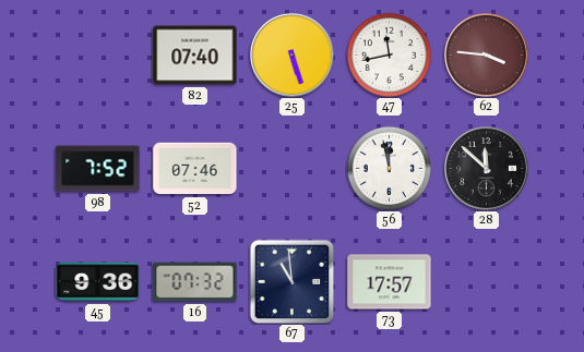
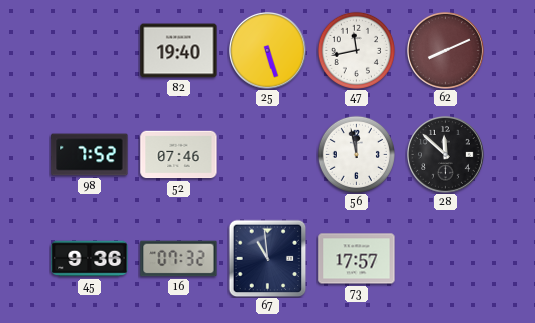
82: 07:40 -> 19:40 (179, 51)
62: 3:46 -> 8:11 (446, 51)
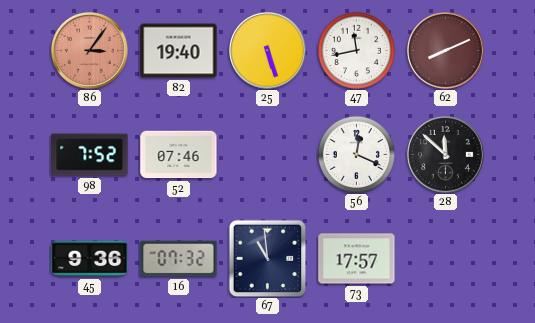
86: none -> 3:06 (90, 51)
56: 11:58 -> 12:19 (356, 154)
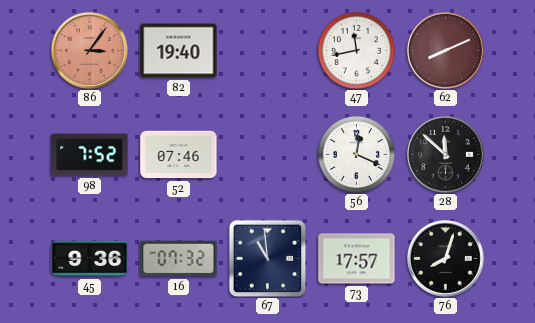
25: 5:27 -> none (268, 51)
76: none -> 8:03 (446, 259)
